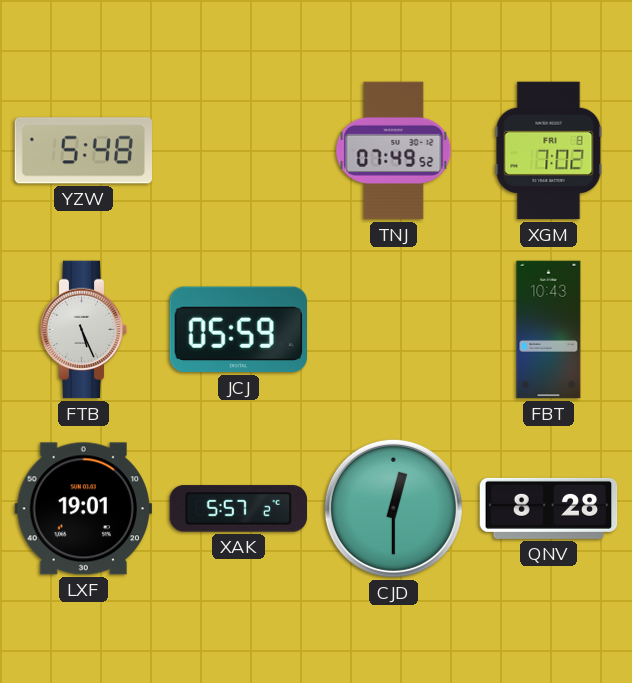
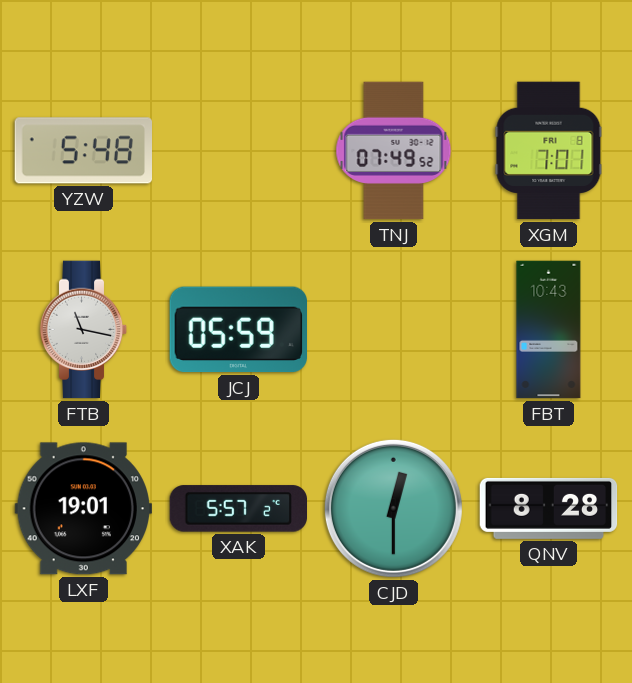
XGM: 7:02 -> 7:01 (549, 151)
FTB: 5:26 -> 11:17 (84, 330)
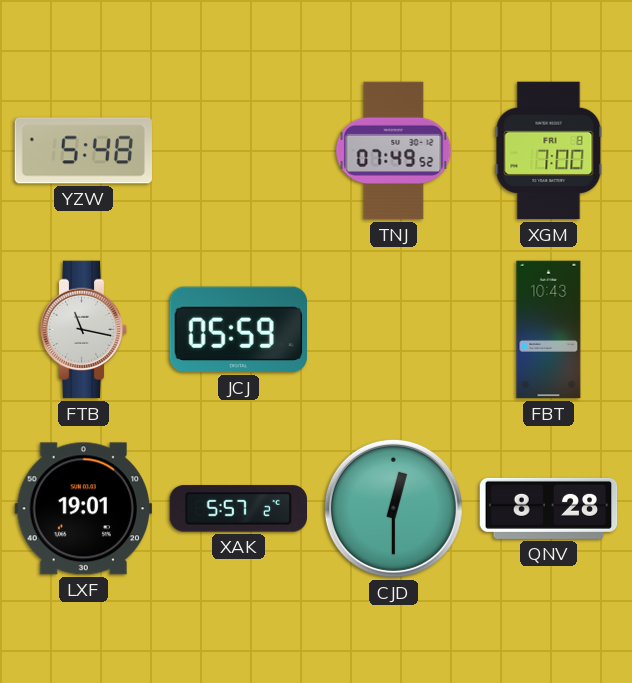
XGM: 7:01 -> 7:00 (549, 151)
